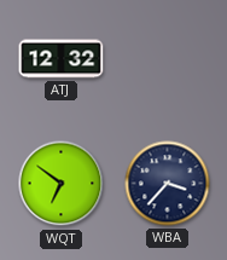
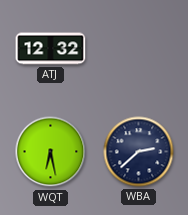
WQT: 6:51 -> 6:28 (51, 152)
WBA: 3:37 -> 2:38 (139, 152)
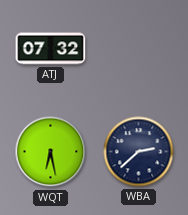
ATJ: 12:32 -> 07:32 (51, 49)
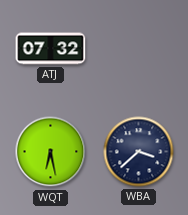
WBA: 2:38 -> 3:38 (139, 152)
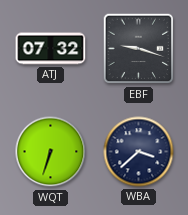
EBF: none -> 9:18 (139, 49)
WQT: 6:28 -> 6:33 (51, 152)
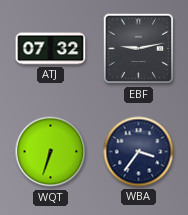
EBF: 9:18 -> 9:13 (139, 49)
WBA: 3:38 -> 3:36 (139, 152)
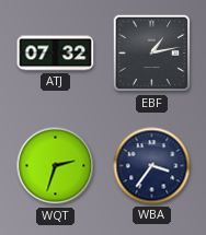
EBF: 9:13 -> 1:13 (152, 54)
WQT: 6:33 -> 2:33 (56, 166)
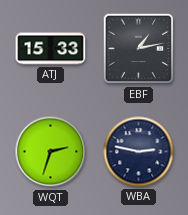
ATJ: 07:32 -> 15:33 (51, 49)
WBA: 3:36 -> 2:47 (139, 152)
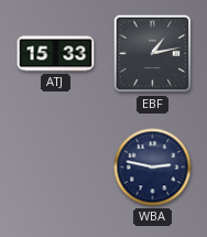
WQT: 2:33 -> none (51, 152)
